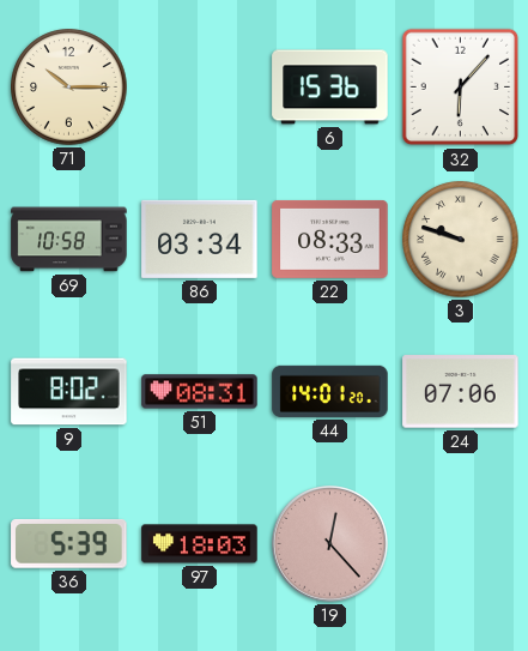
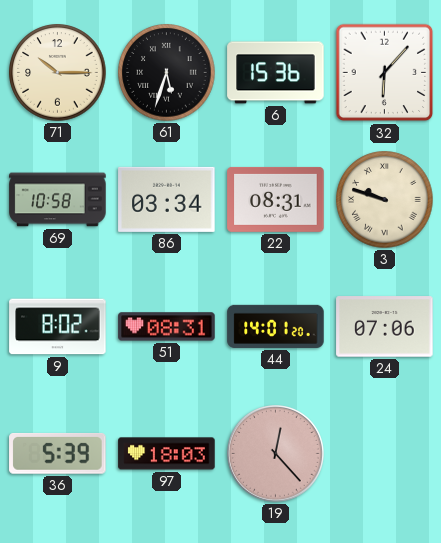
61: none -> 5:33 (167, 73)
22: 08:33 -> 08:31 (276, 199)
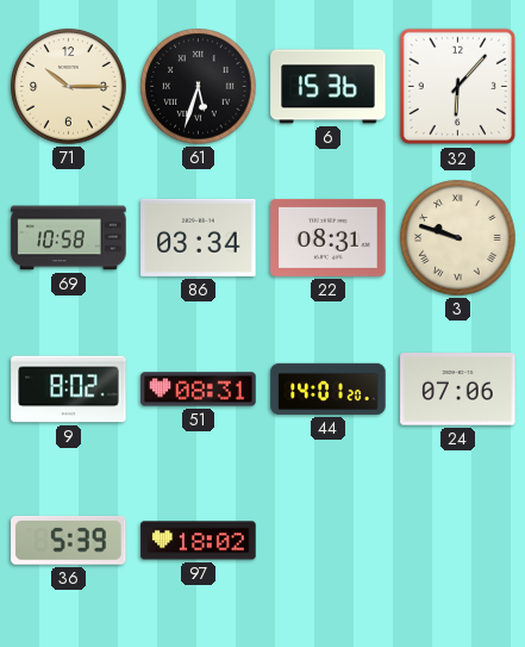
97: 18:03 -> 18:02 (199, 541)
19: 12:23 -> none (276, 454)
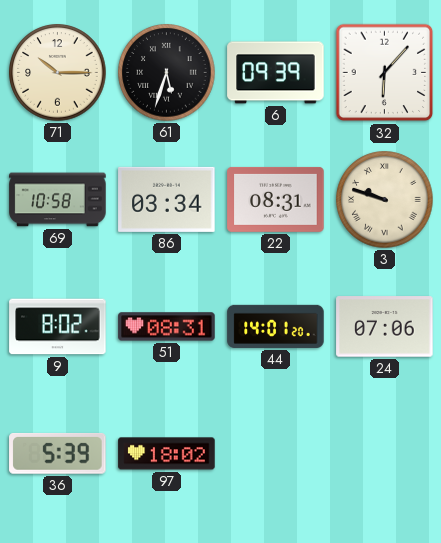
6: 15:36 -> 09:39 (276, 73)
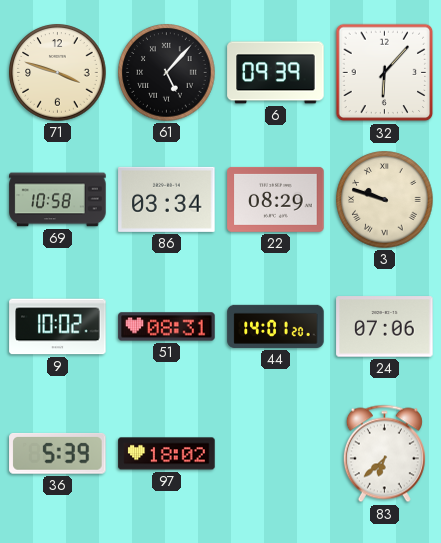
71: 10:15 -> 3:48 (58, 73)
61: 5:33 -> 5:07 (167, 73)
22: 08:31 -> 08:29 (276, 199)
9: 8:02 -> 10:02 (58, 327)
83: none -> 6:38 (384, 454)
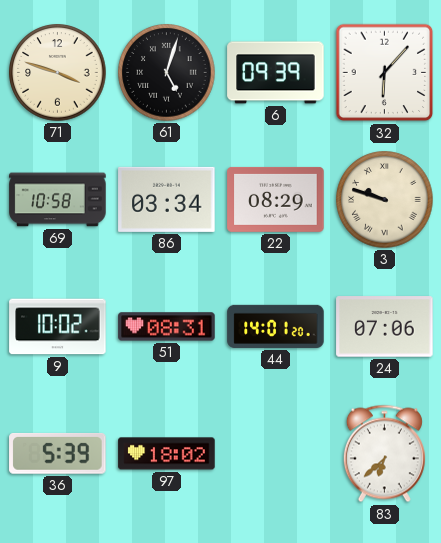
61: 5:07 -> 5:03 (167, 73)
